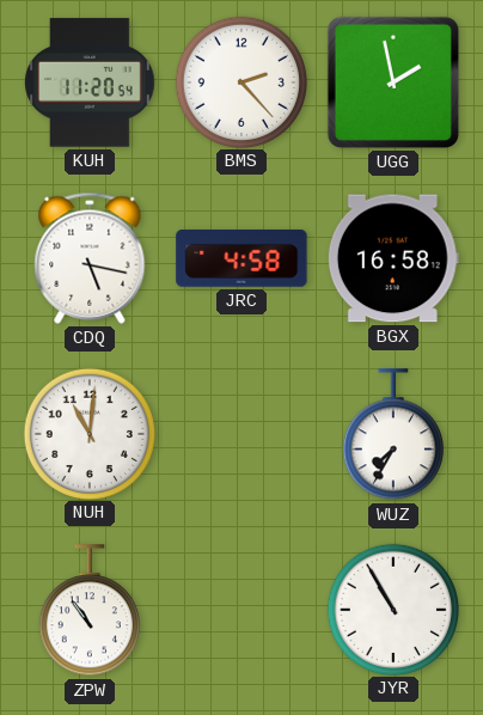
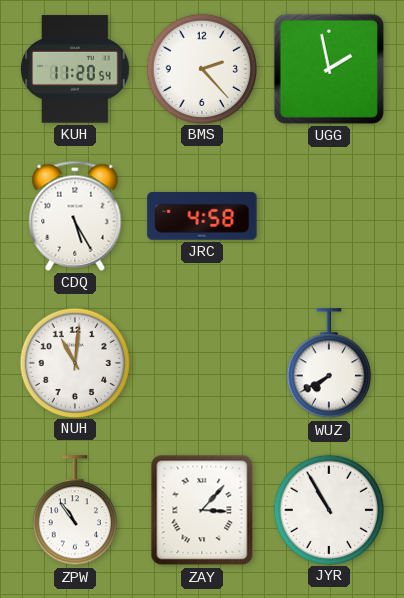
CDQ: 5:17 -> 5:25 (75, 216)
BGX: 16:58 -> none (393, 258)
WUZ: 7:35 -> 7:40 (329, 364)
ZAY: none -> 3:07 (202, 510)
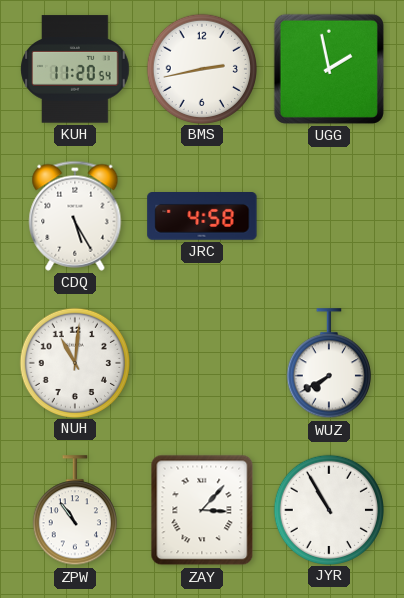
BMS: 2:23 -> 2:43 (201, 68)
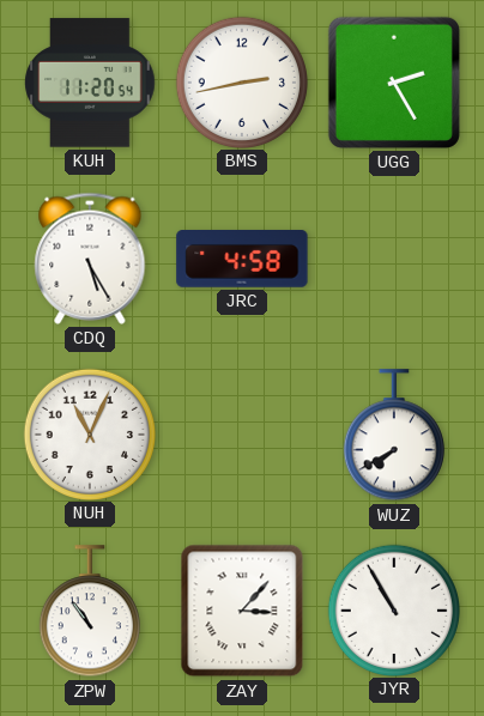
UGG: 1:58 -> 2:25 (394, 83)
NUH: 11:01 -> 11:04 (89, 433)
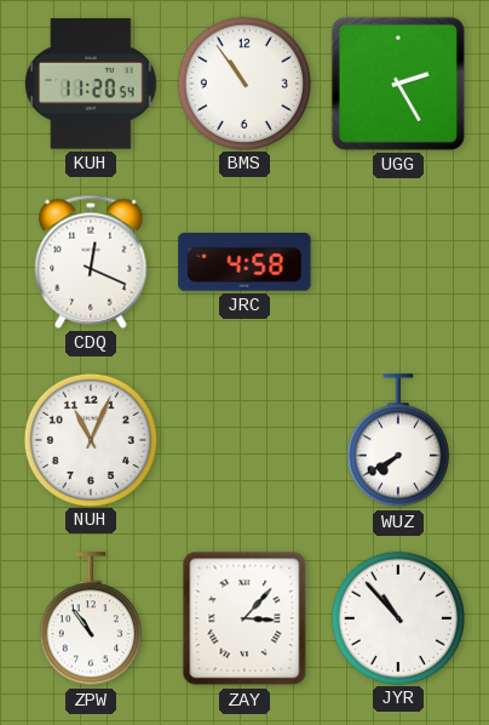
BMS: 2:43 -> 10:54 (243, 82)
CDQ: 5:25 -> 12:19 (91, 262)
JYR: 10:55 -> 10:53 (397, 617)
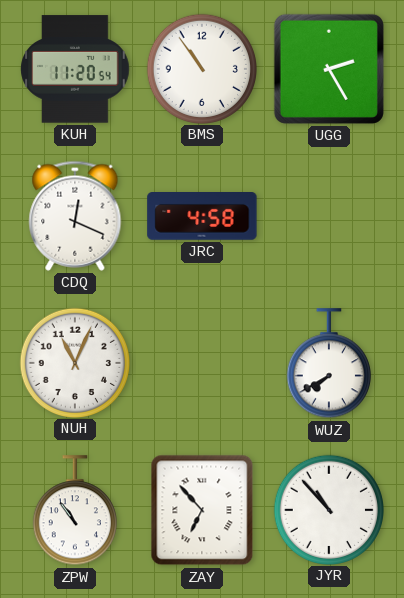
ZAY: 3:07 -> 6:53 (202, 510)
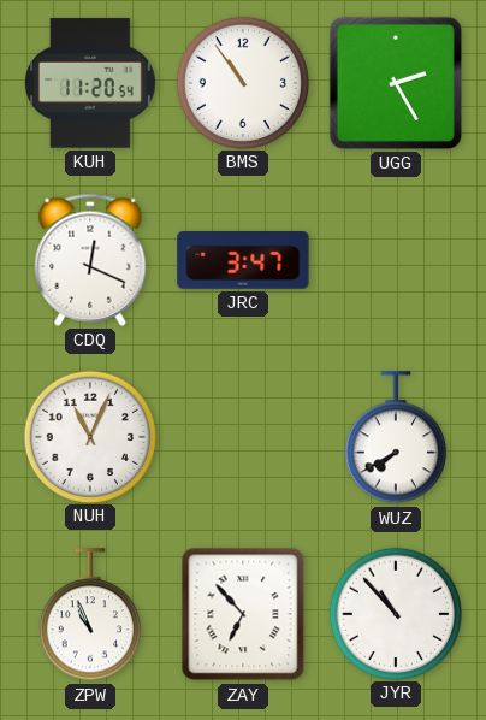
JRC: 4:58 -> 3:47 (243, 260)
ZPW: 10:54 -> 10:56 (90, 615)
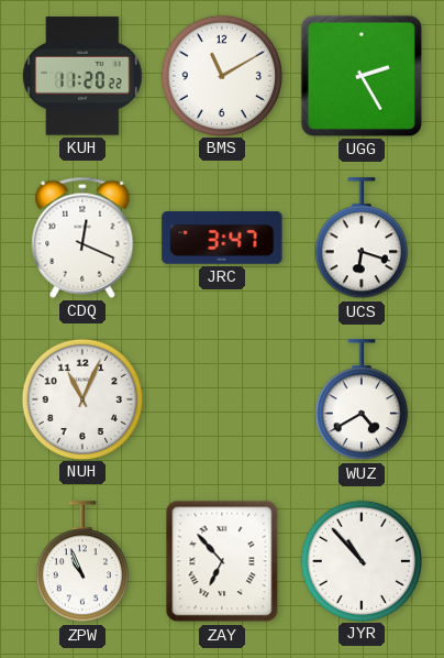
KUH: 11:20:54 -> 11:20:22 (82, 76)
BMS: 10:54 -> 11:10 (221, 75)
UCS: none -> 6:18 (362, 239)
WUZ: 7:40 -> 4:40 (362, 401)
